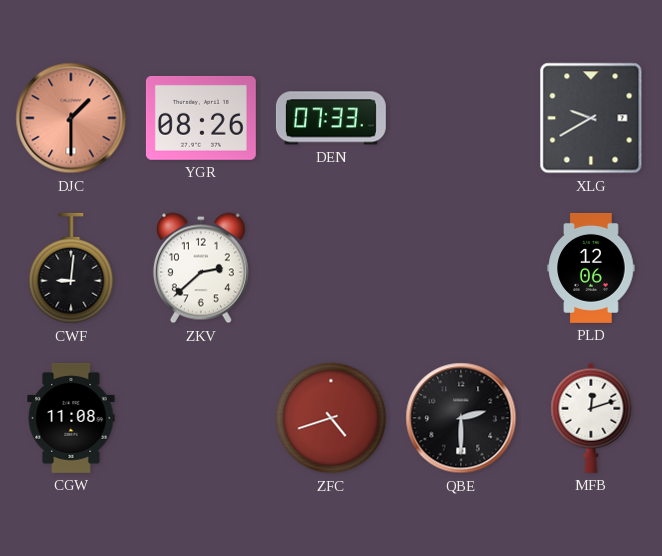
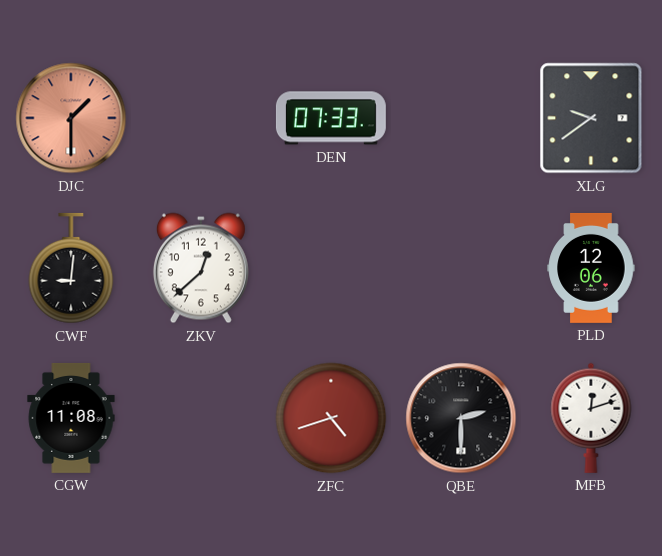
YGR: 08:26 -> none (201, 118)
XLG: 9:40 -> 9:39 (591, 118)
ZKV: 2:38 -> 12:38 (201, 268)
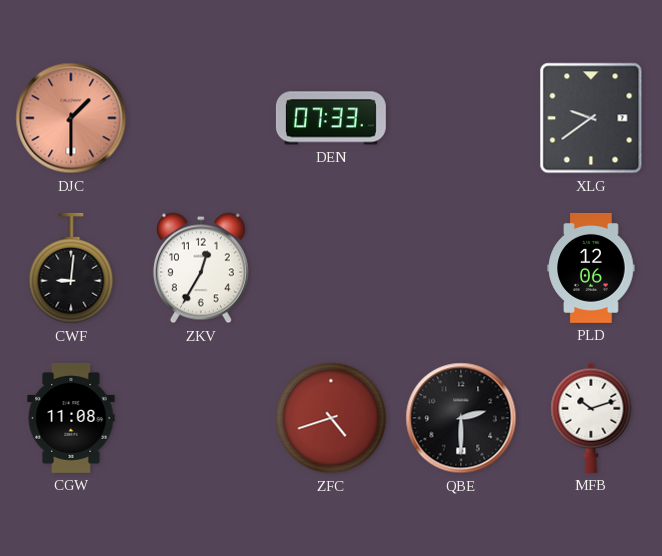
ZKV: 12:38 -> 12:35 (201, 268)
MFB: 12:12 -> 10:12 (591, 418)
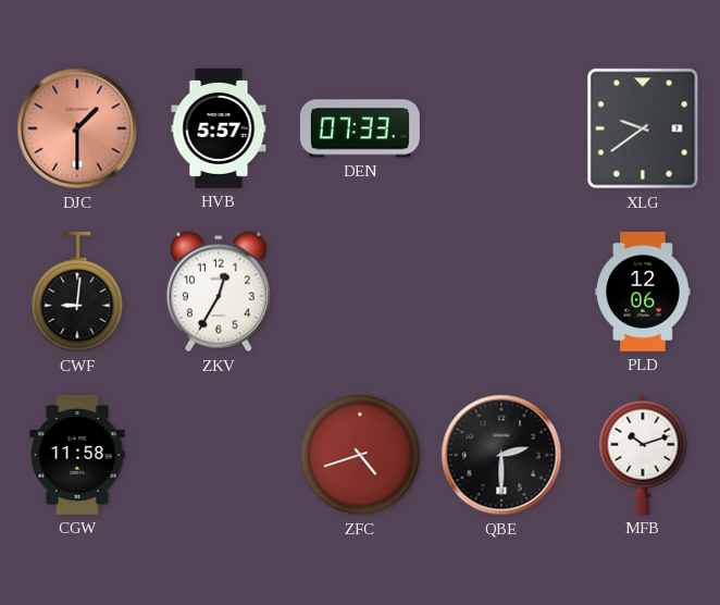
HVB: none -> 5:57 (219, 128)
CGW: 11:08 -> 11:58 (77, 455)
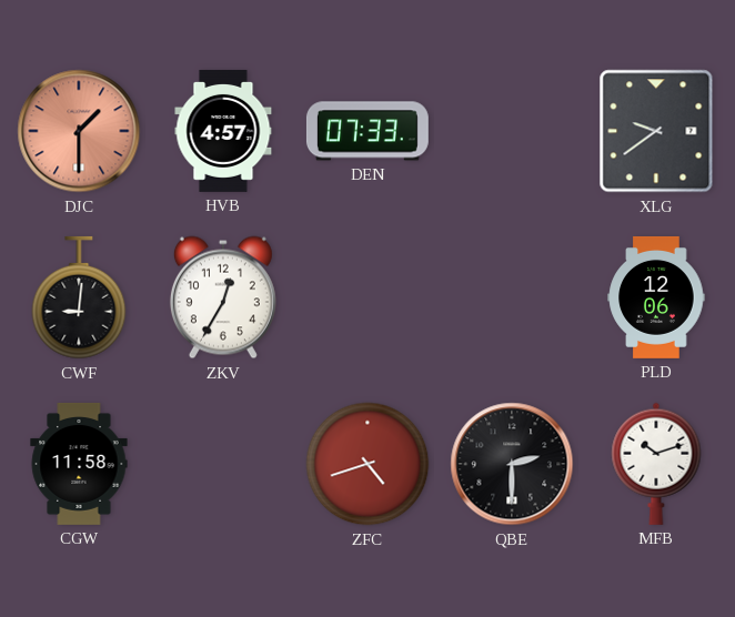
HVB: 5:57 -> 4:57 (223, 131)
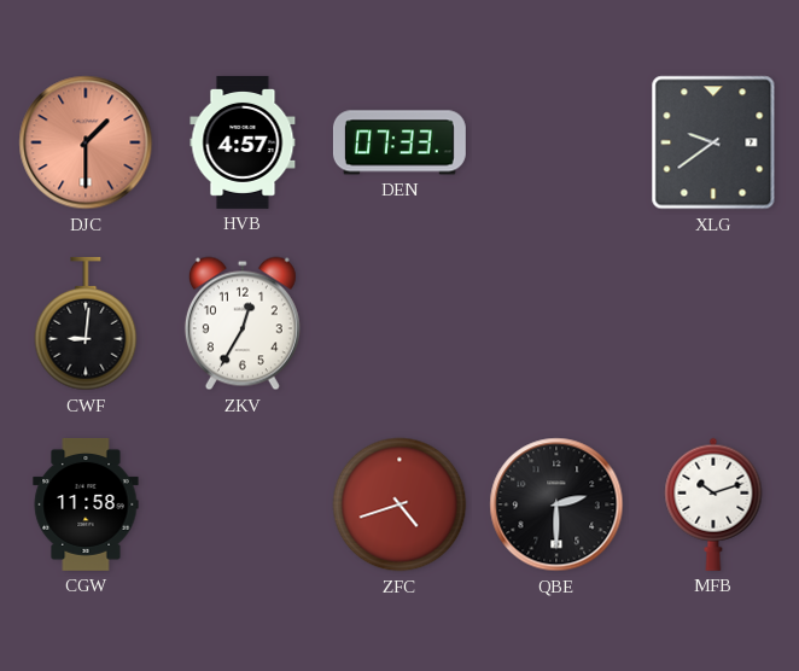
PLD: 12:06 -> none (656, 297)
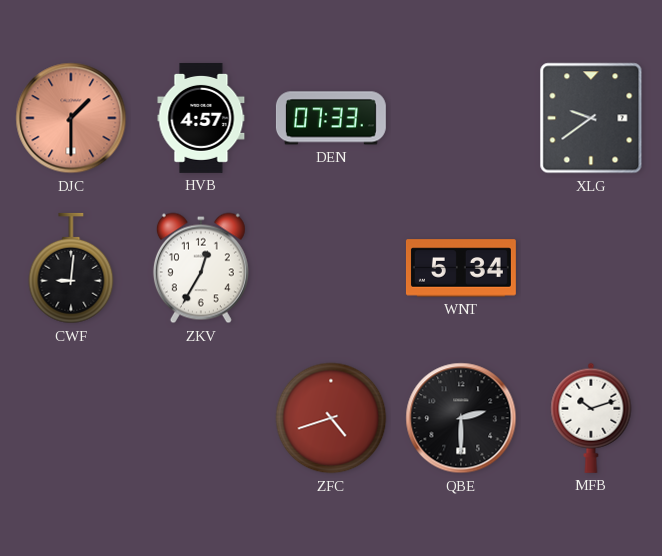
WNT: none -> 5:34 (461, 268)
CGW: 11:58 -> none (86, 504)
